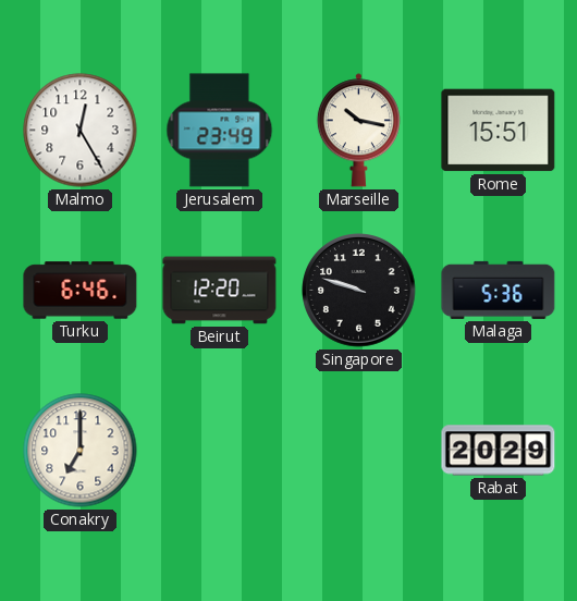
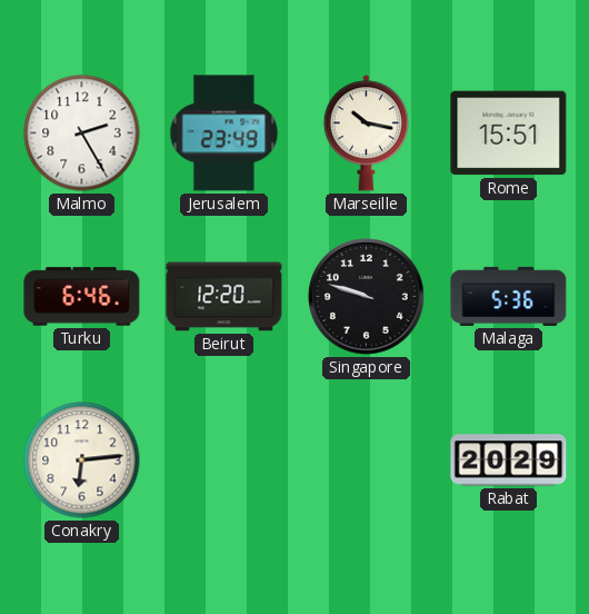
Malmo: 12:25 -> 2:25 (82, 133)
Conakry: 7:00 -> 6:14 (82, 460)
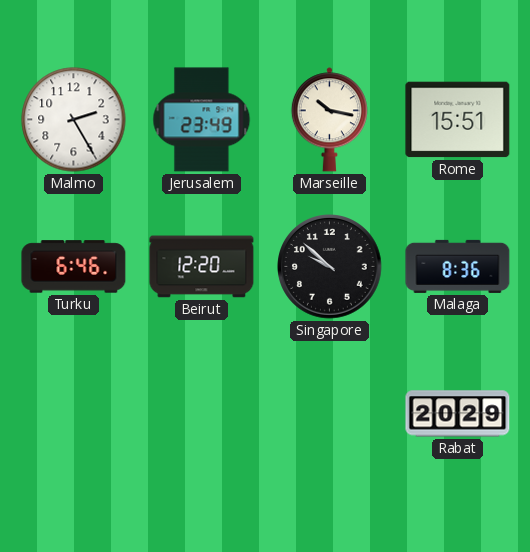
Singapore: 9:48 -> 9:52 (330, 267)
Malaga: 5:36 -> 8:36 (458, 266)
Conakry: 6:14 -> none (82, 460)
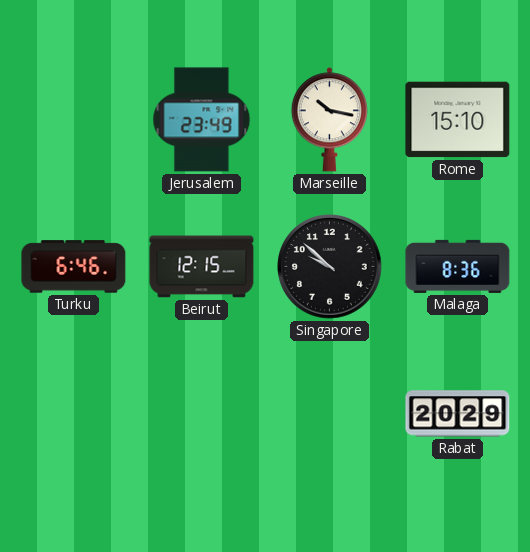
Malmo: 2:25 -> none (74, 120)
Rome: 15:51 -> 15:10 (458, 120)
Beirut: 12:20 -> 12:15 (202, 267)
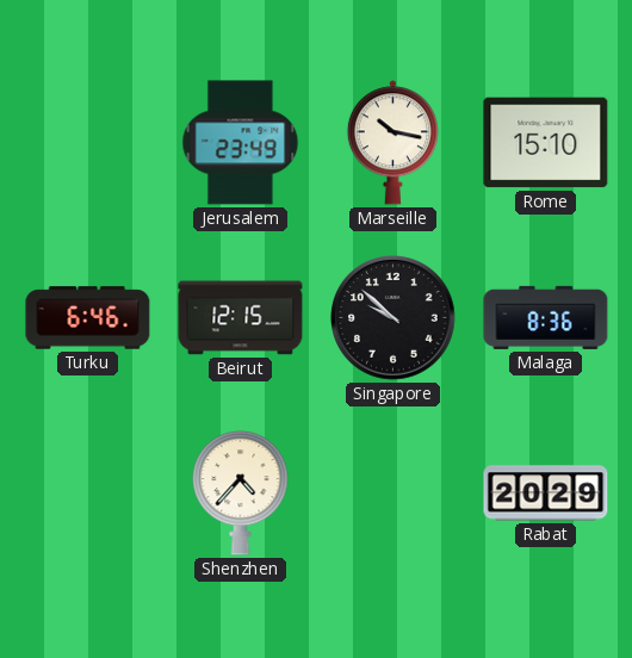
Shenzhen: none -> 4:37 (241, 492)
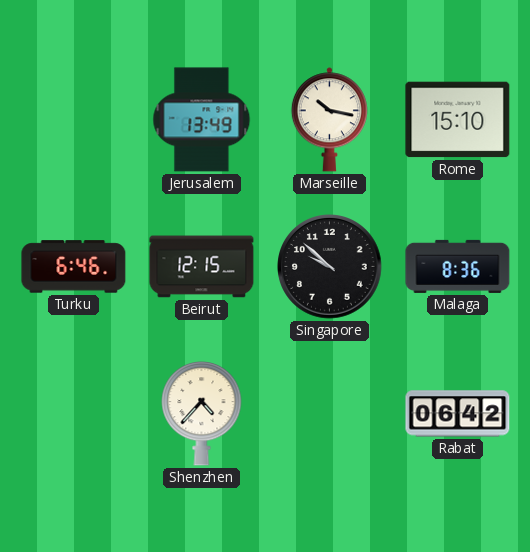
Jerusalem: 23:49 -> 13:49 (202, 120)
Rabat: 20:29 -> 06:42 (458, 414)
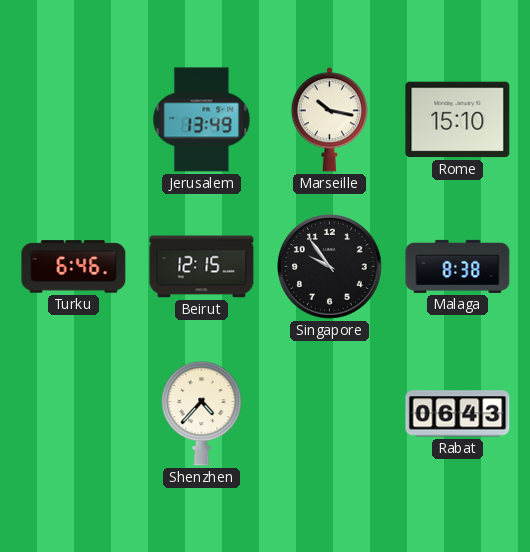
Singapore: 9:52 -> 9:54 (330, 267)
Malaga: 8:36 -> 8:38 (458, 266)
Rabat: 06:42 -> 06:43 (458, 414)
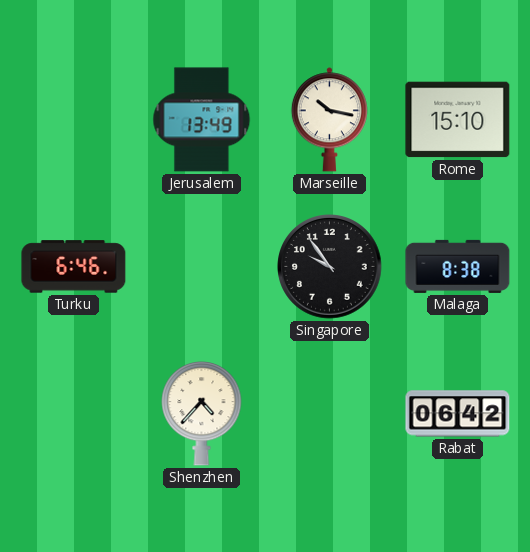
Beirut: 12:15 -> none (202, 267)
Rabat: 06:43 -> 06:42 (458, 414)
